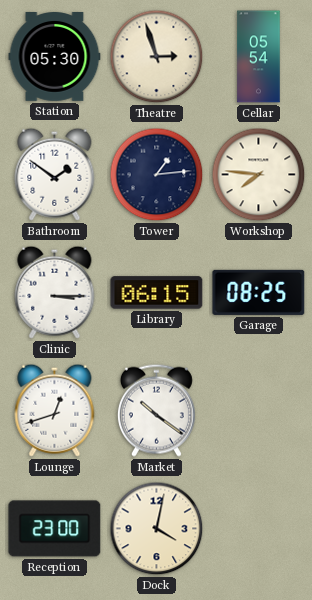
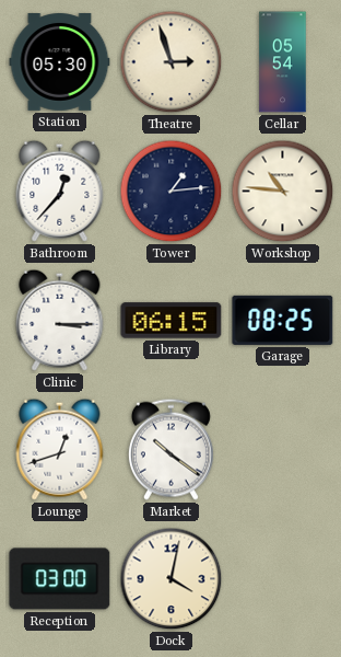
Bathroom: 1:51 -> 12:37 (60, 191)
Workshop: 7:46 -> 10:46 (283, 192)
Reception: 23:00 -> 03:00 (60, 579)
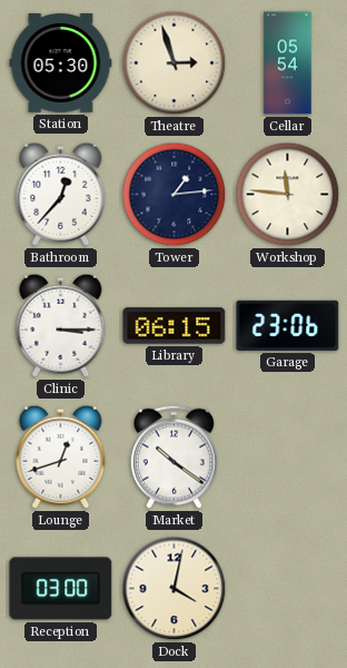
Workshop: 10:46 -> 11:46 (288, 195)
Garage: 08:25 -> 23:06 (288, 325)
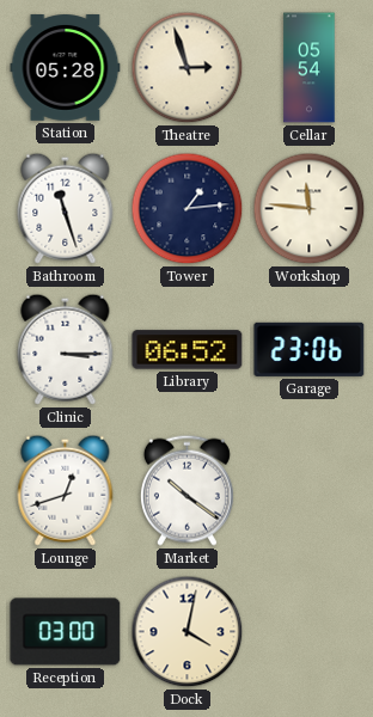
Station: 05:30 -> 05:28 (66, 68)
Bathroom: 12:37 -> 11:27 (66, 208)
Library: 06:15 -> 06:52 (188, 350)
